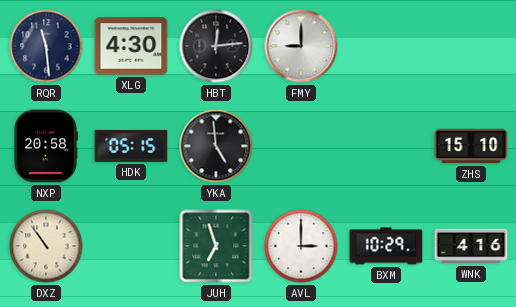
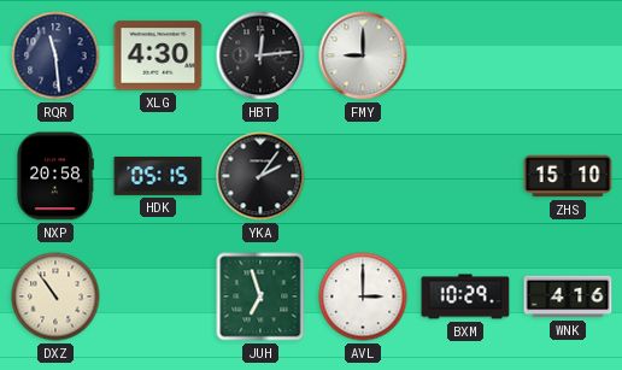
YKA: 4:59 -> 2:06 (260, 176)
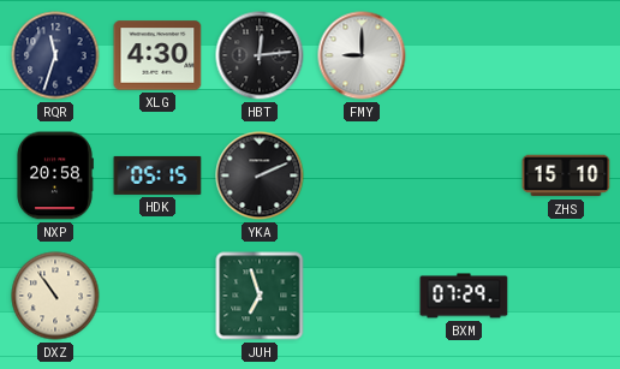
RQR: 11:29 -> 11:33 (55, 55)
YKA: 2:06 -> 2:11 (260, 175)
AVL: 3:00 -> none (363, 296)
BXM: 10:29 -> 07:29 (464, 296)
WNK: 4:16 -> none (568, 296)
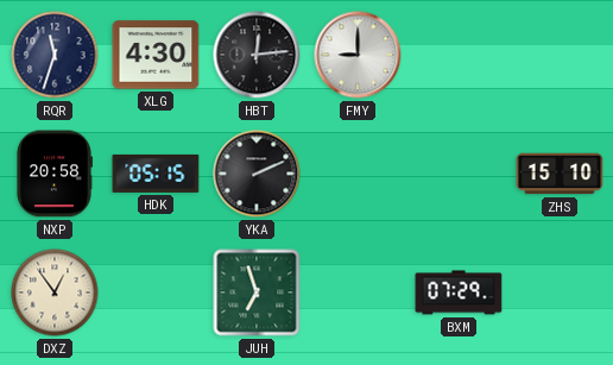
DXZ: 10:54 -> 12:54 (55, 292)
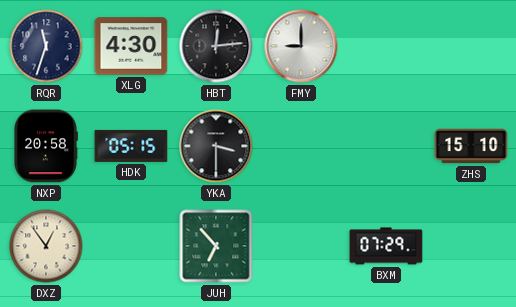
YKA: 2:11 -> 3:30 (216, 146)
JUH: 6:57 -> 6:53 (216, 246)
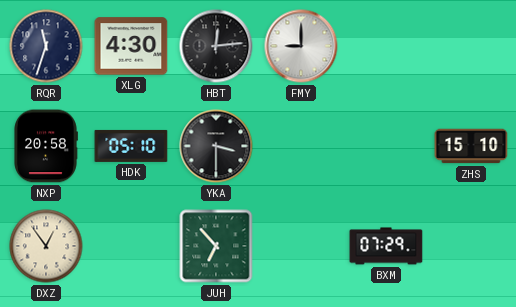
HDK: 05:15 -> 05:10 (131, 146)
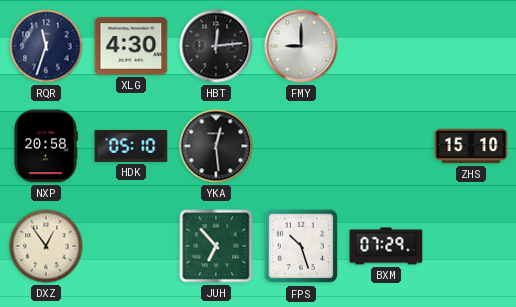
YKA: 3:30 -> 12:29 (216, 146)
FPS: none -> 10:27 (301, 246)
